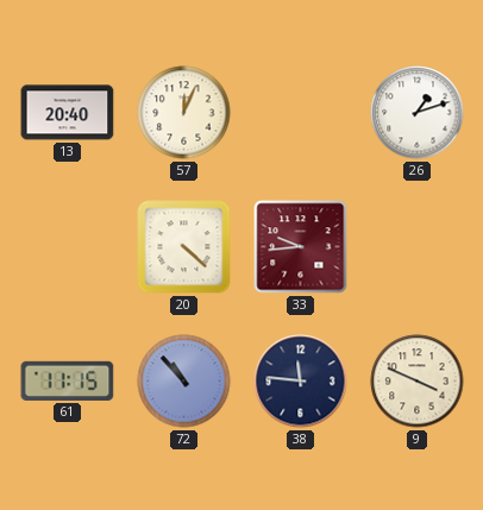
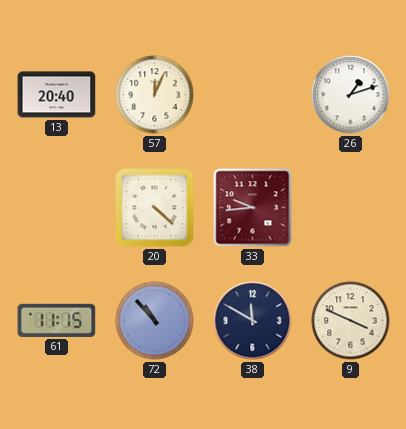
38: 11:46 -> 11:50 (253, 321)
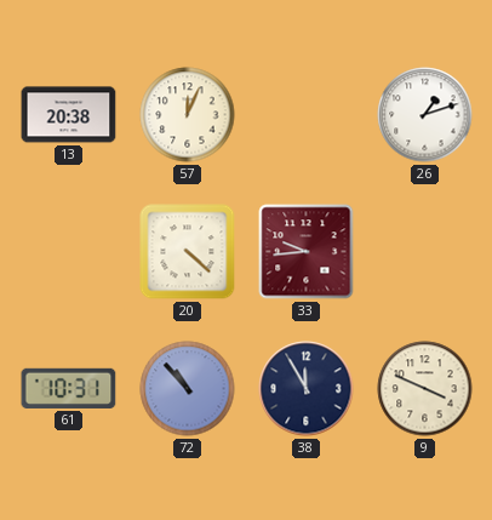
13: 20:40 -> 20:38 (69, 115)
61: 11:15 -> 10:31 (69, 388)
38: 11:50 -> 11:55 (307, 389)
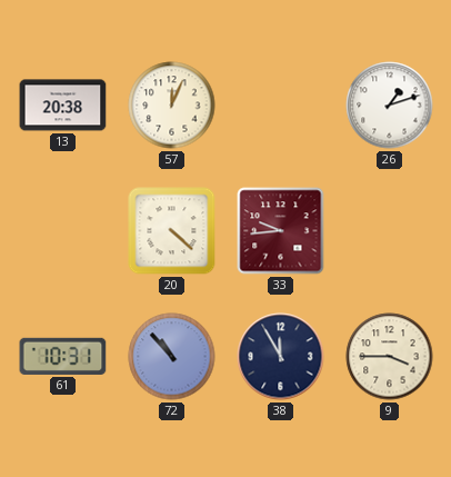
9: 3:49 -> 3:45 (390, 357)
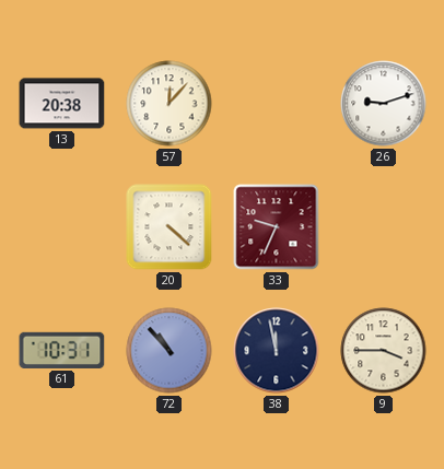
57: 12:04 -> 12:07 (170, 104)
26: 1:12 -> 9:12 (384, 104)
33: 9:44 -> 9:34 (277, 227)
38: 11:55 -> 11:58 (277, 351)
